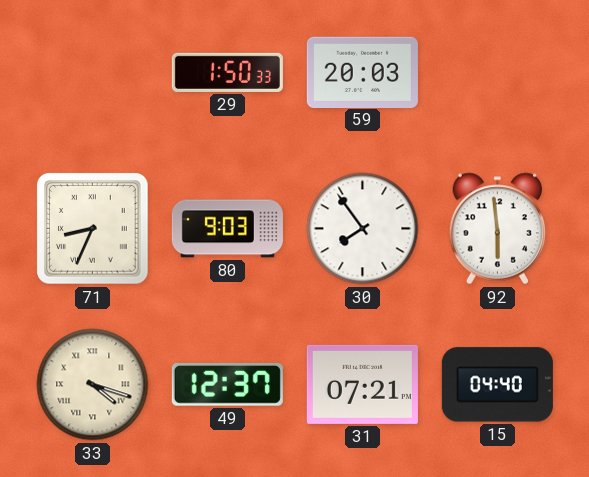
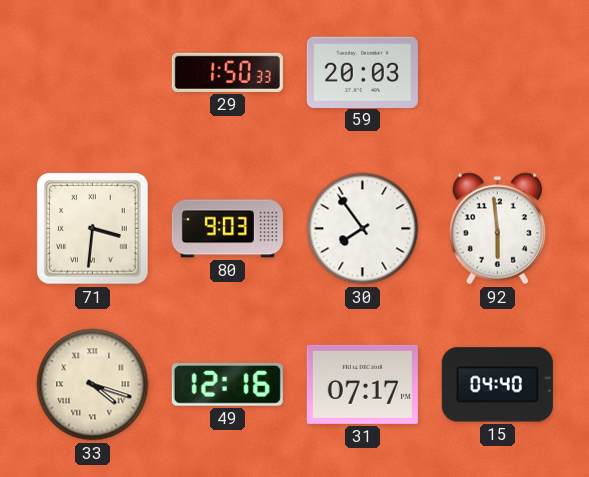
71: 8:34 -> 3:31 (93, 229)
49: 12:37 -> 12:16 (227, 385)
31: 07:21 -> 07:17 (362, 384)
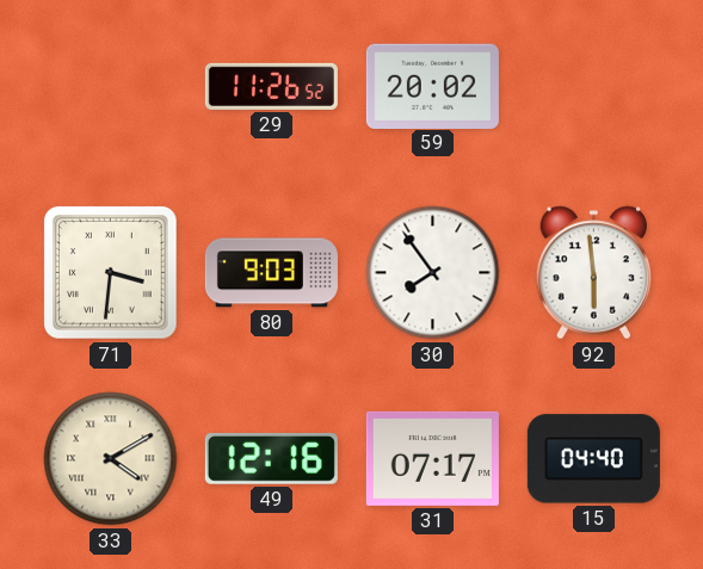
29: 1:50 -> 11:26 (271, 86)
59: 20:03 -> 20:02 (432, 86)
33: 4:18 -> 4:10 (111, 459)
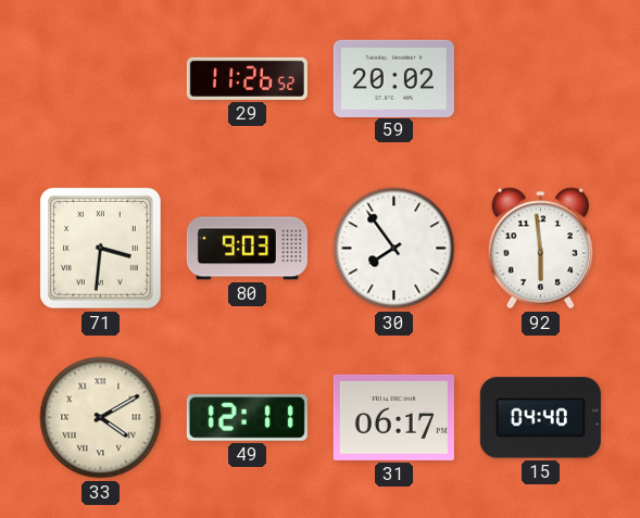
49: 12:16 -> 12:11 (247, 418)
31: 07:17 -> 06:17 (393, 417)
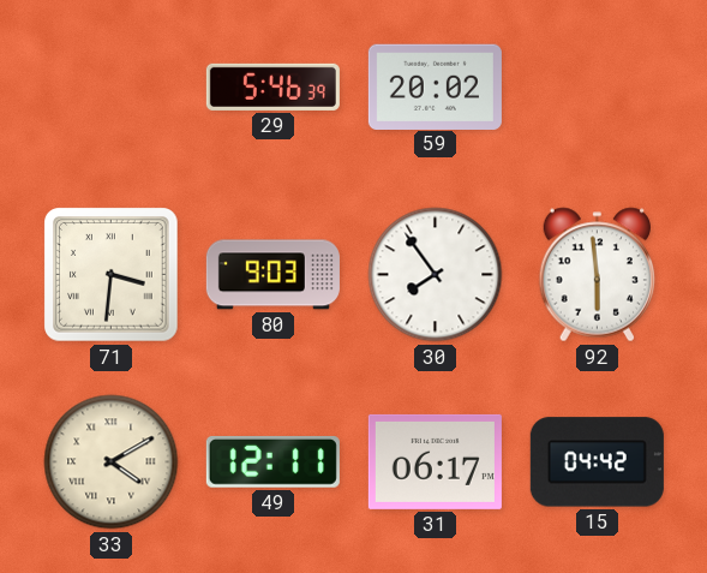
29: 11:26 -> 5:46 (272, 86)
15: 04:40 -> 04:42 (597, 462)
